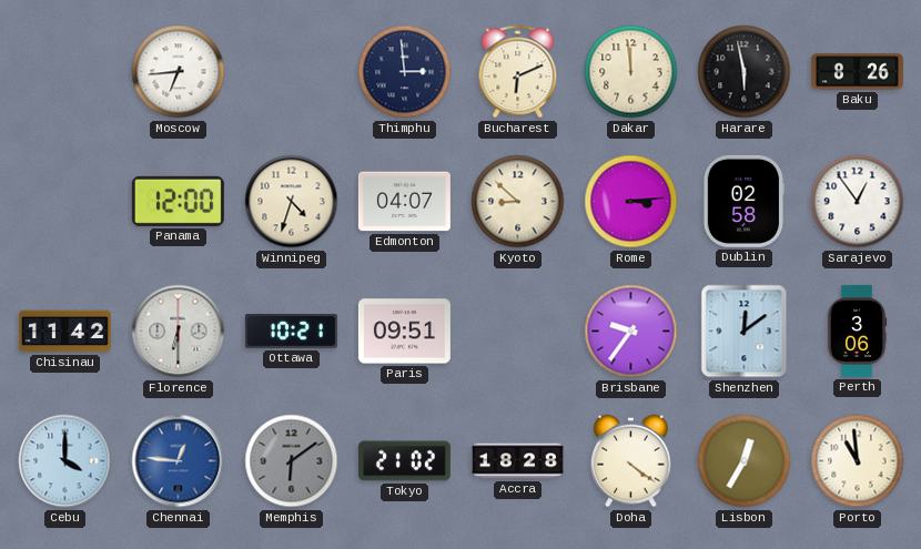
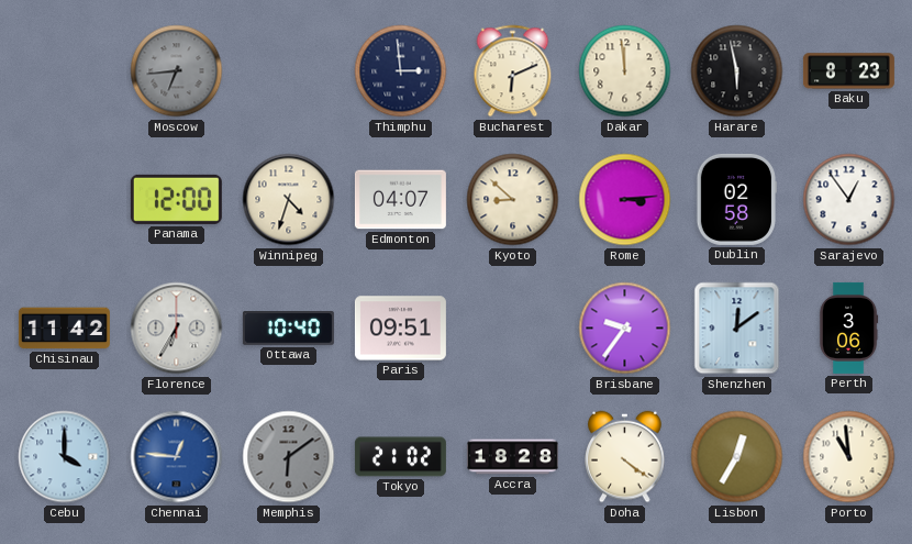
Moscow dial: white -> grey (177, 71)
Baku: 8:26 -> 8:23 (848, 71)
Florence: 6:30 -> 6:35 (177, 329)
Ottawa: 10:21 -> 10:40 (288, 329)
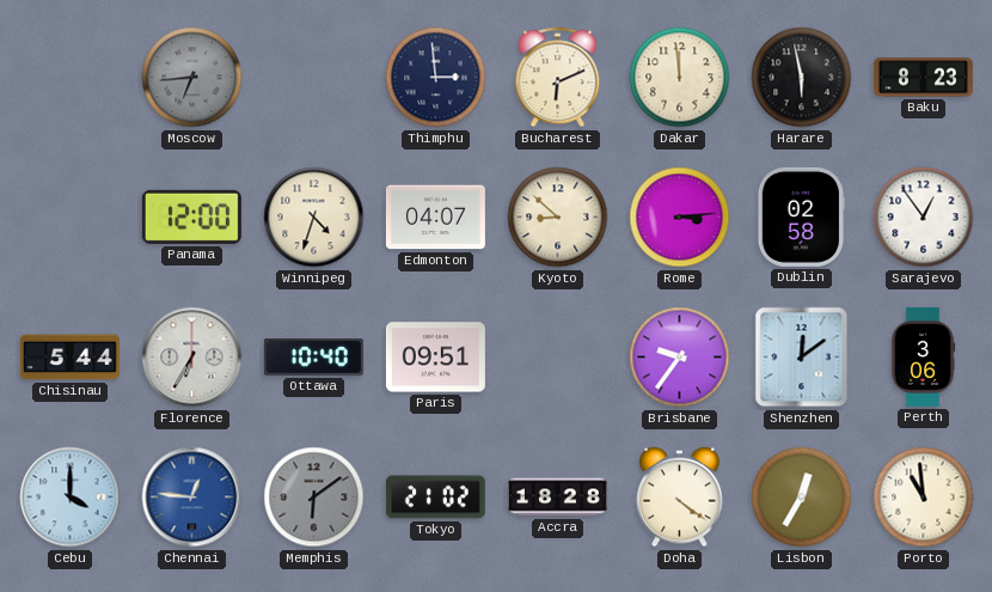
Chisinau: 11:42 -> 5:44 (69, 358)
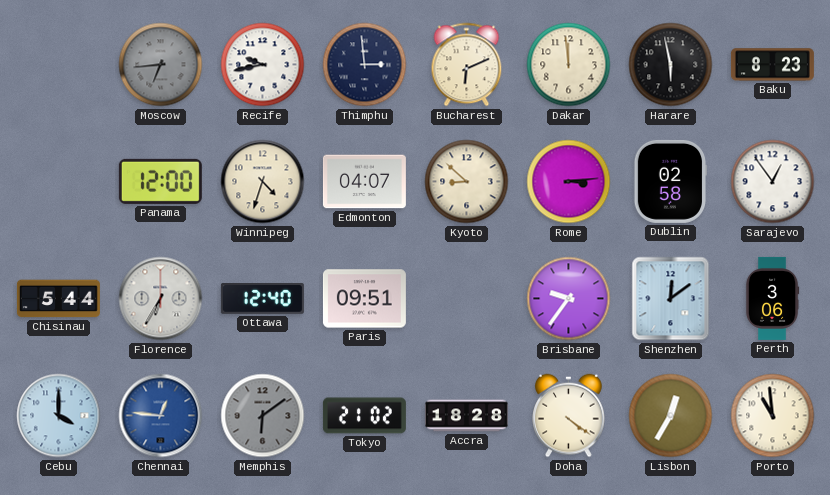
Recife: none -> 9:43 (263, 65)
Ottawa: 10:40 -> 12:40 (262, 299)
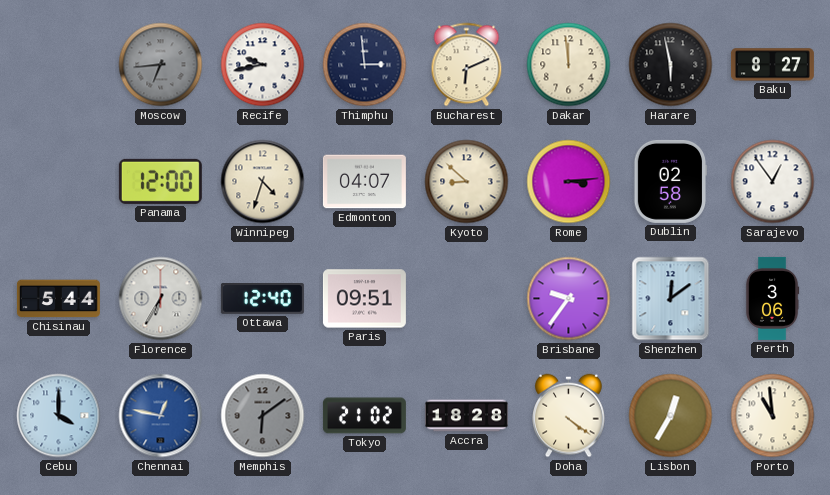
Baku: 8:23 -> 8:27 (772, 65)
Chennai: 12:46 -> 12:47 (161, 416)
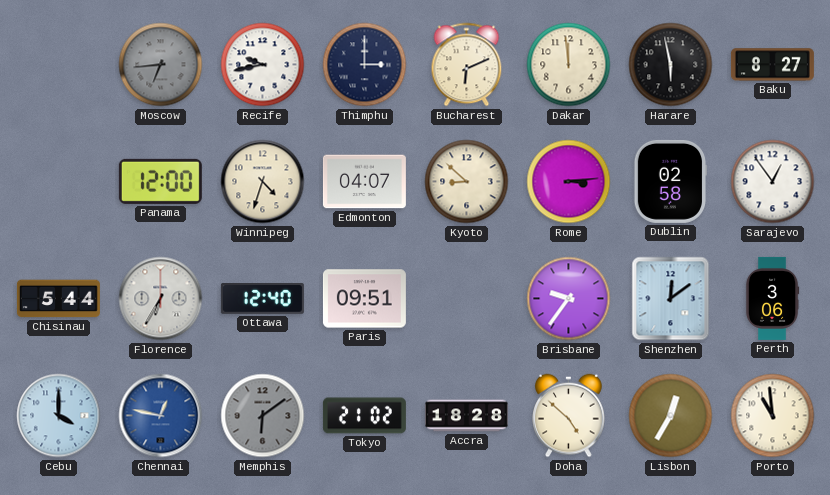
Thimphu: 2:59 -> 3:00 (365, 65)
Doha: 4:21 -> 4:52 (569, 416)
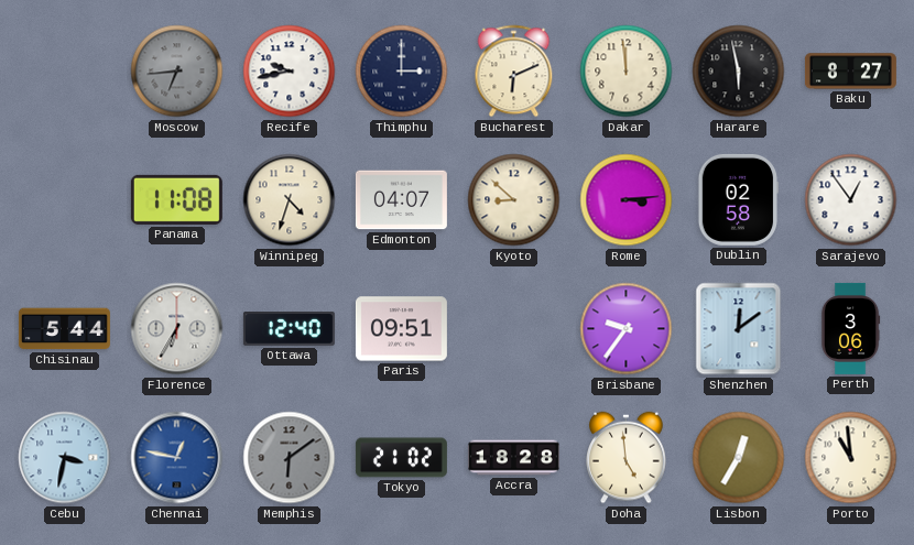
Panama: 12:00 -> 11:08 (176, 199)
Cebu: 4:00 -> 3:32 (65, 458)
Doha: 4:52 -> 4:59 (627, 458)
